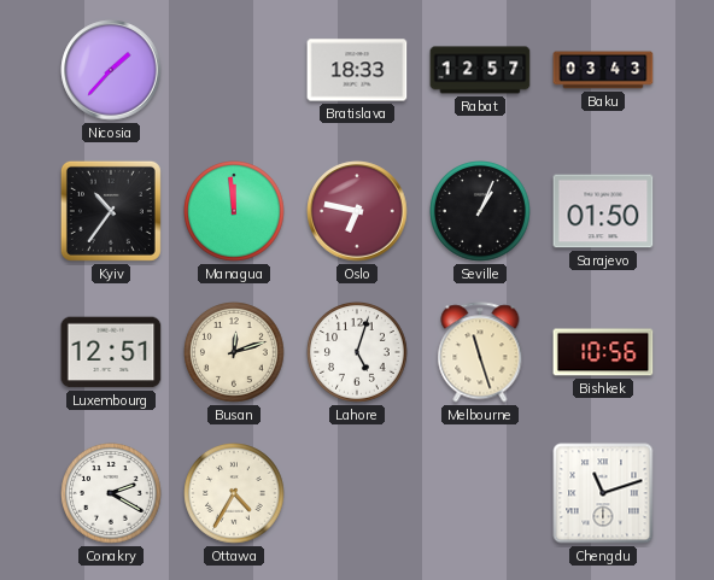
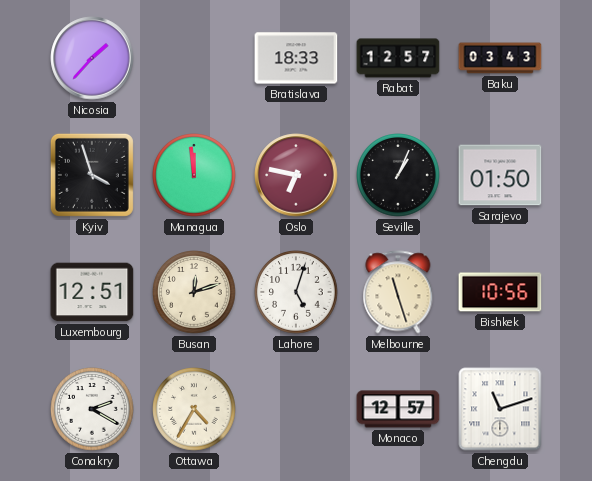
Kyiv: 10:36 -> 3:57 (92, 175)
Monaco: none -> 12:57 (398, 409)
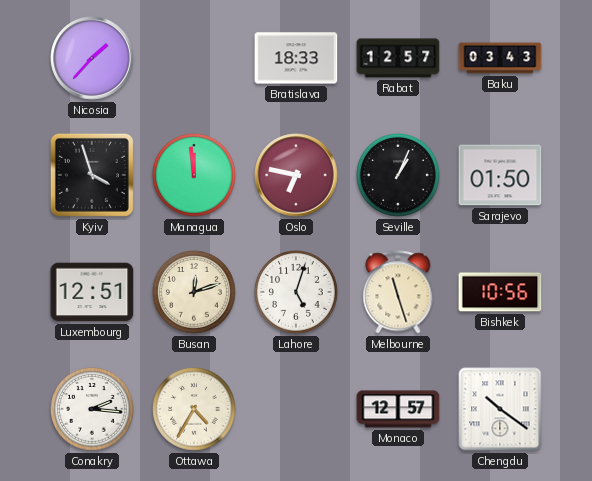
Conakry: 2:20 -> 2:16 (92, 409)
Chengdu: 11:12 -> 10:21 (500, 409)
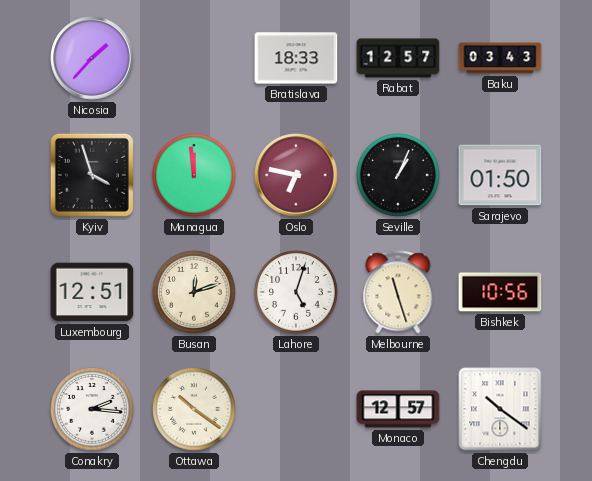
Ottawa: 4:35 -> 10:21 (194, 409)
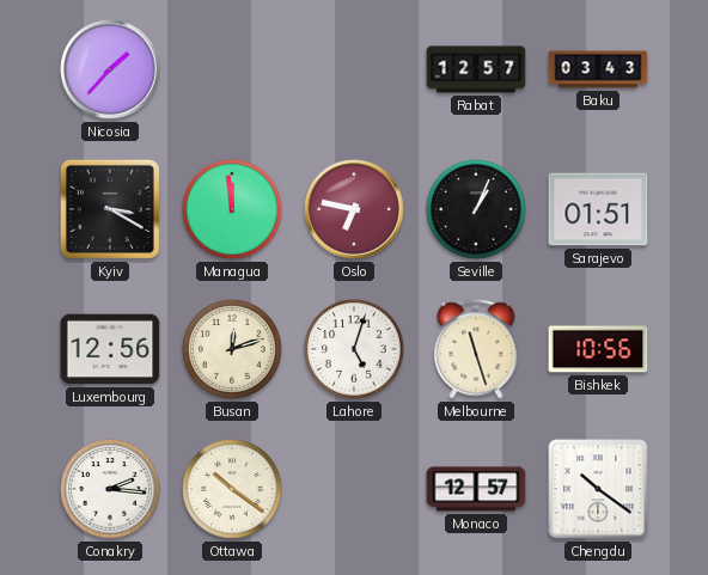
Bratislava: 18:33 -> none (296, 58)
Kyiv: 3:57 -> 3:20 (110, 209)
Sarajevo: 01:50 -> 01:51 (598, 209)
Luxembourg: 12:51 -> 12:56 (110, 349)
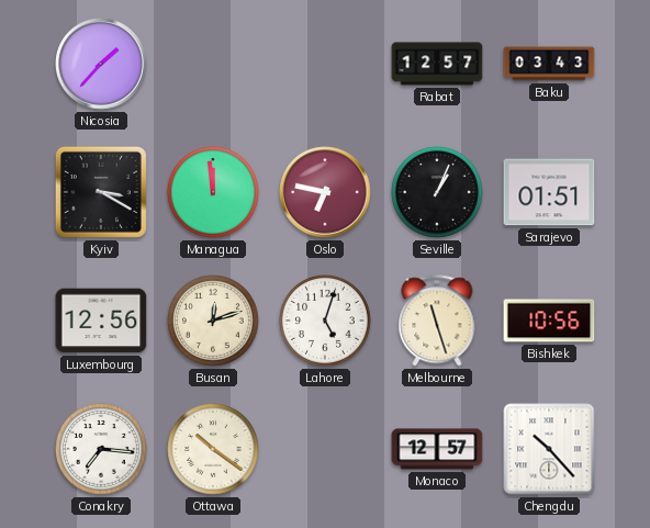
Conakry: 2:16 -> 7:16 (101, 449)
Chengdu: 10:21 -> 10:23 (549, 449)
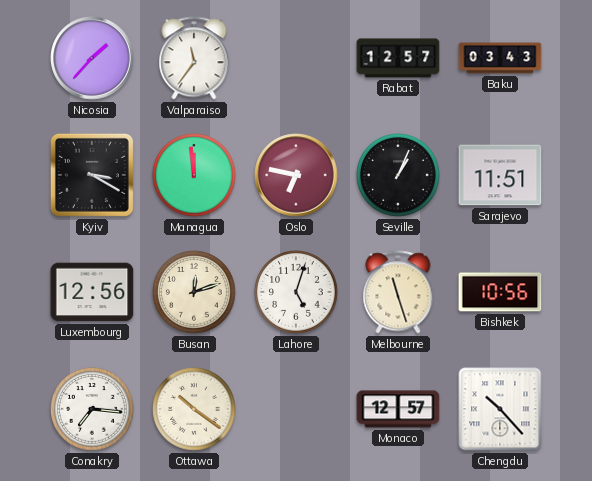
Valparaiso: none -> 11:36 (194, 58)
Sarajevo: 01:51 -> 11:51 (500, 175)
